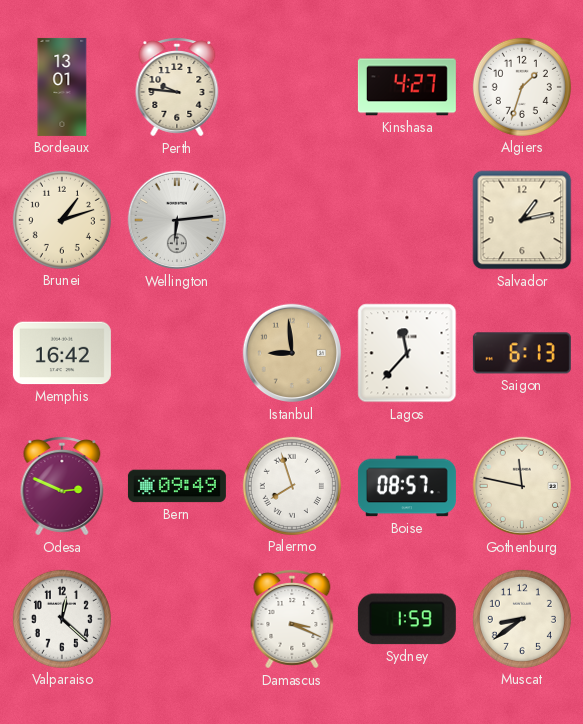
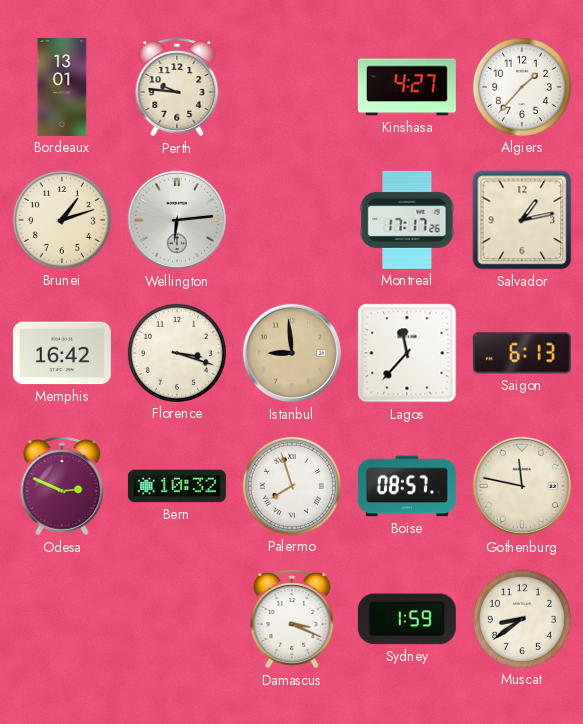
Algiers: 1:33 -> 1:37 (522, 87)
Montreal: none -> 17:17 (407, 220)
Florence: none -> 3:18 (177, 353)
Bern: 09:49 -> 10:32 (177, 486)
Valparaiso: 12:22 -> none (62, 619)
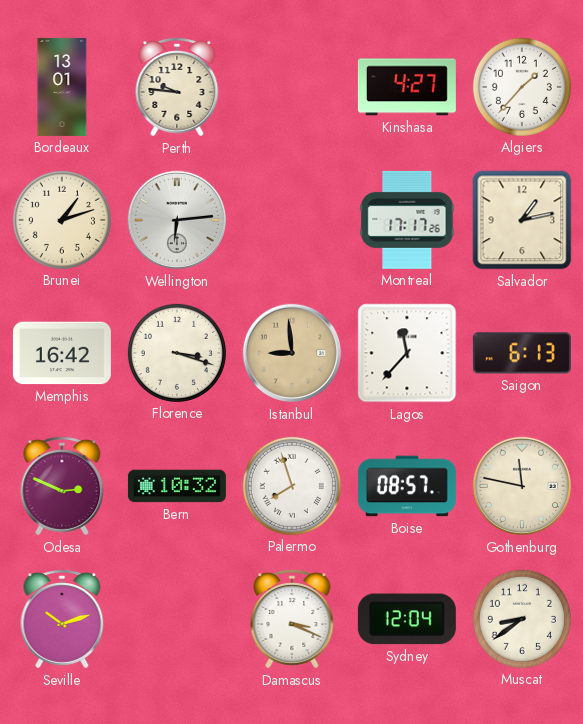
Seville: none -> 10:12 (62, 619)
Sydney: 1:59 -> 12:04 (407, 619)
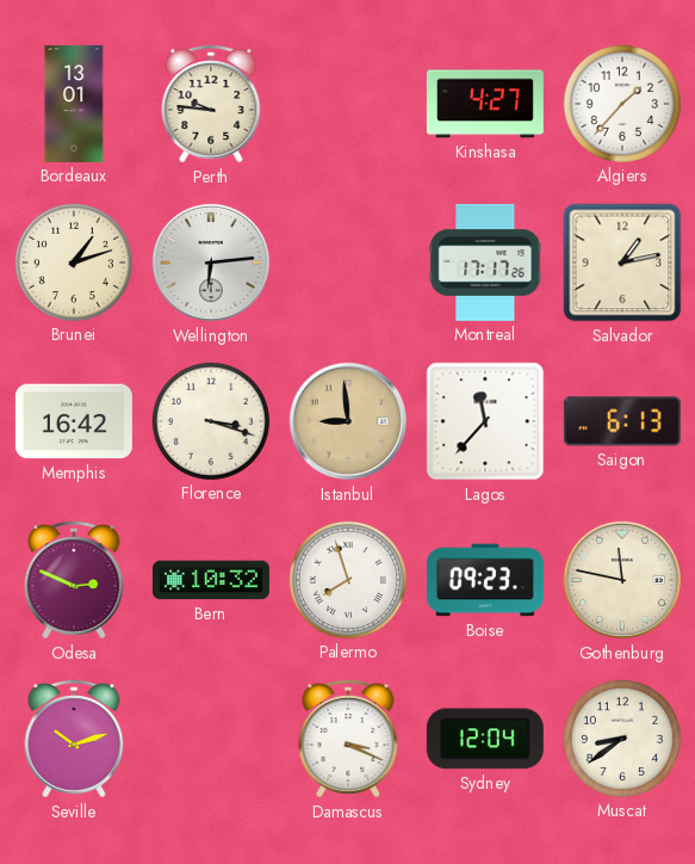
Boise: 08:57 -> 09:23 (485, 580)
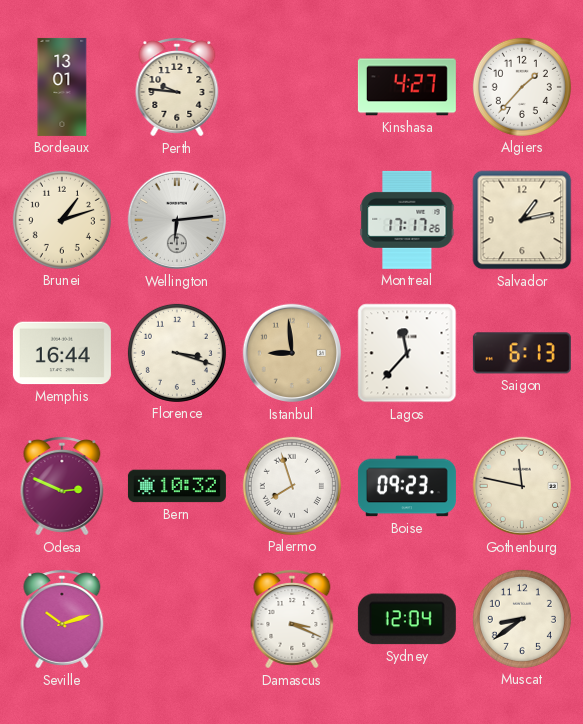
Memphis: 16:42 -> 16:44 (62, 353)
